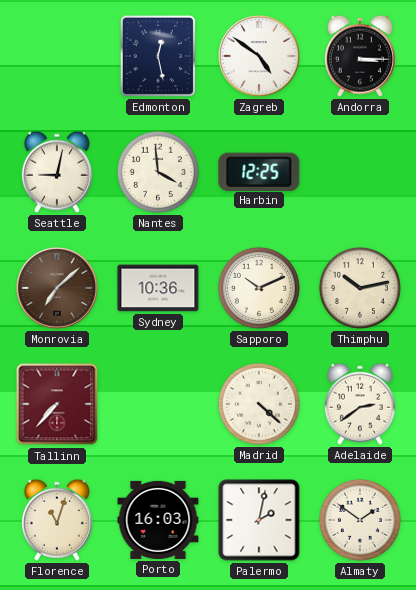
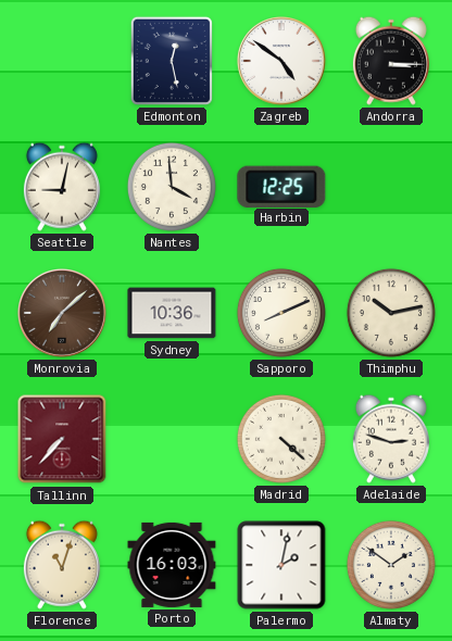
Sapporo: 10:11 -> 8:11 (281, 313)
Adelaide: 2:39 -> 2:48 (391, 439)
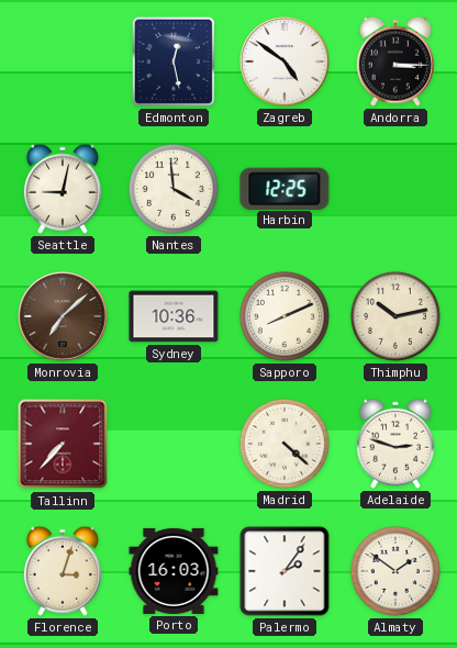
Florence: 11:03 -> 3:03 (63, 571)
Palermo: 2:02 -> 2:06 (285, 571)
